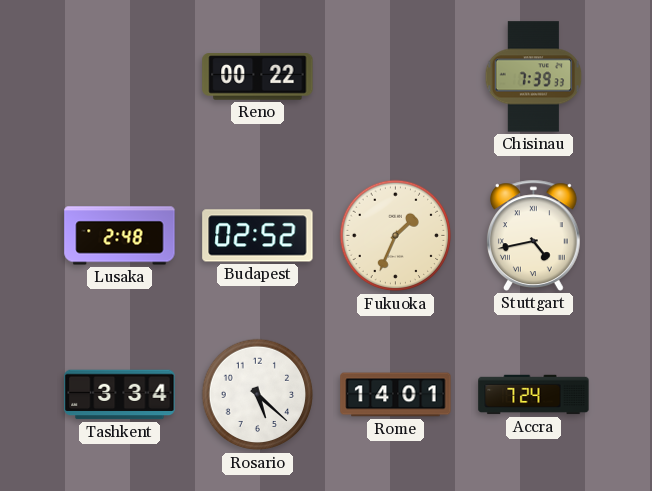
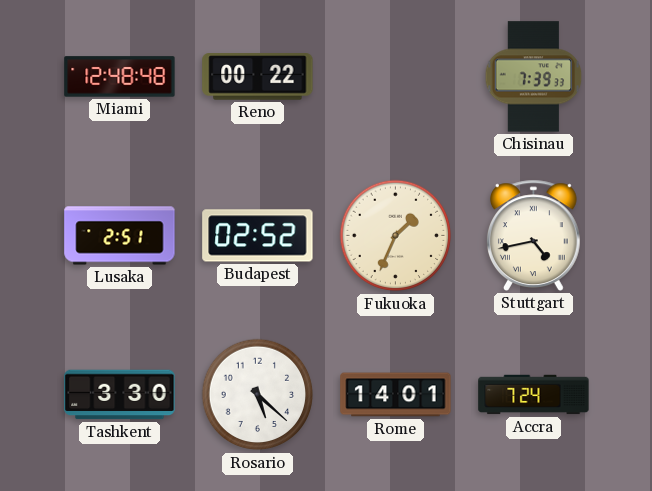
Miami: none -> 12:48 (120, 77)
Lusaka: 2:48 -> 2:51 (120, 236)
Tashkent: 3:34 -> 3:30 (120, 395)
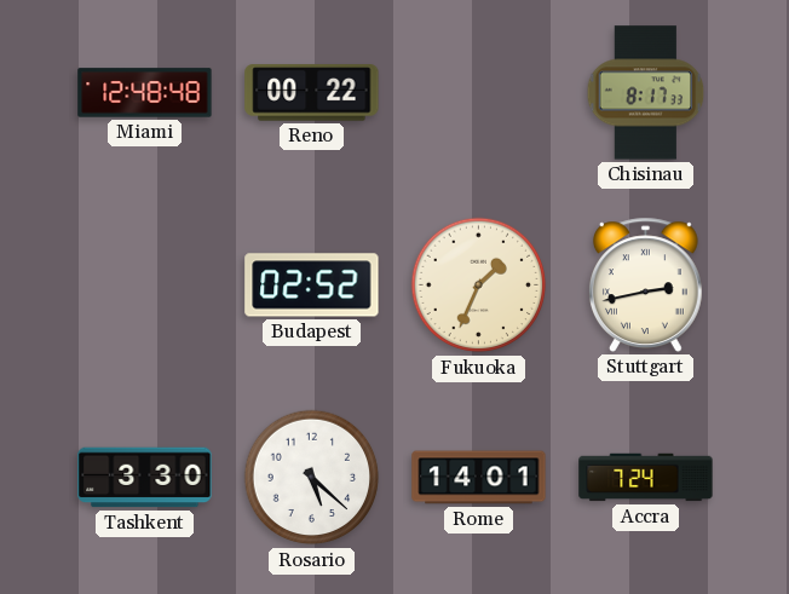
Chisinau: 7:39 -> 8:17 (646, 93)
Lusaka: 2:51 -> none (120, 236)
Stuttgart: 4:43 -> 2:43 (645, 284)
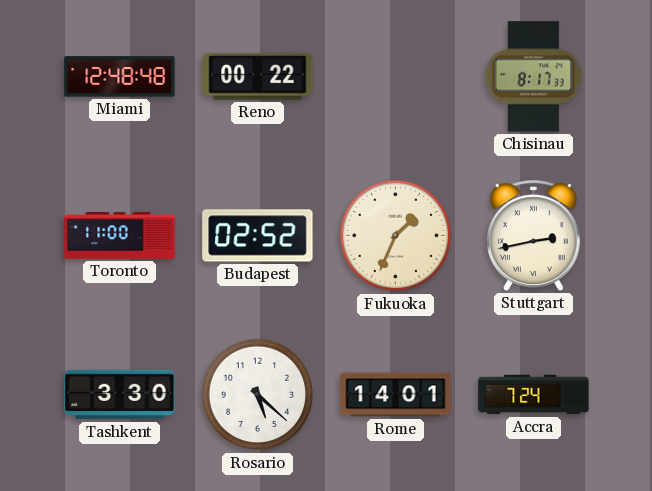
Toronto: none -> 11:00 (120, 236)
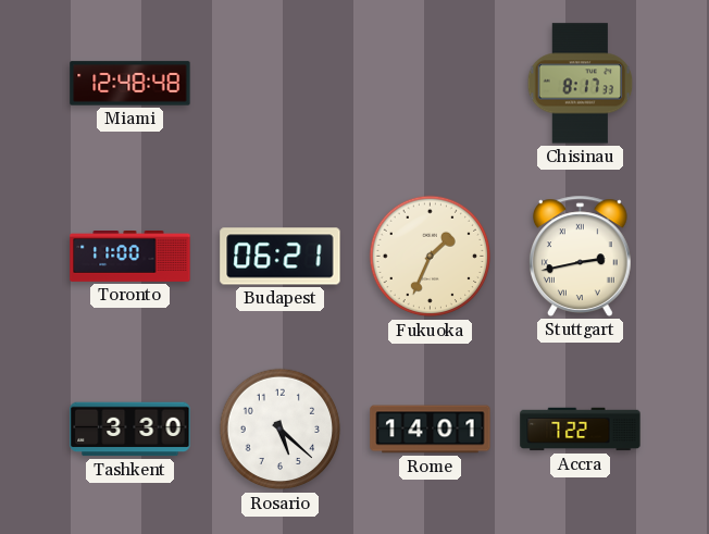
Reno: 00:22 -> none (258, 77)
Budapest: 02:52 -> 06:21 (281, 257)
Accra: 7:24 -> 7:22 (581, 430)
